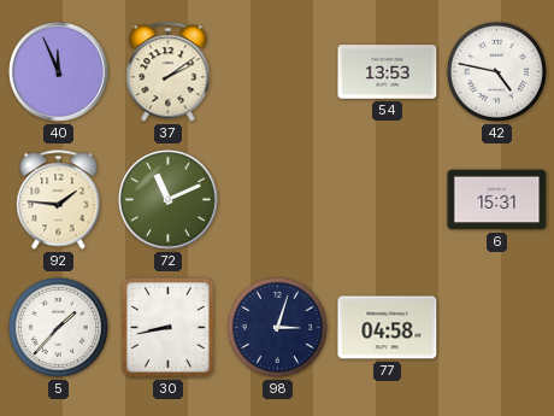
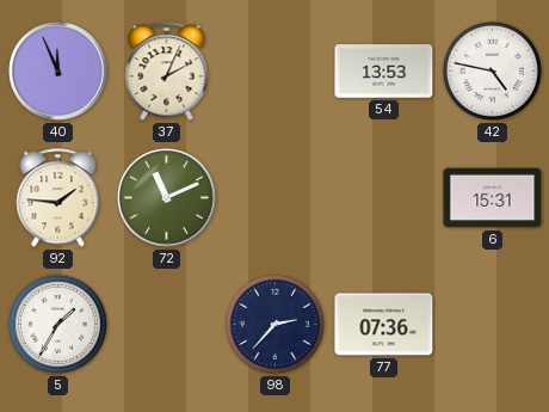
37: 2:09 -> 2:04 (167, 72)
5: 1:37 -> 1:35 (57, 324)
30: 8:43 -> none (167, 328)
98: 3:03 -> 2:37 (274, 324)
77: 04:58 -> 07:36 (384, 325)
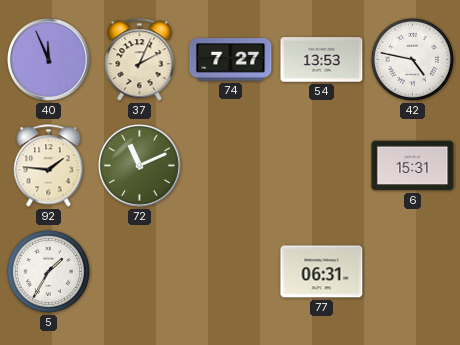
74: none -> 7:27 (231, 60)
98: 2:37 -> none (274, 324)
77: 07:36 -> 06:31 (322, 272)
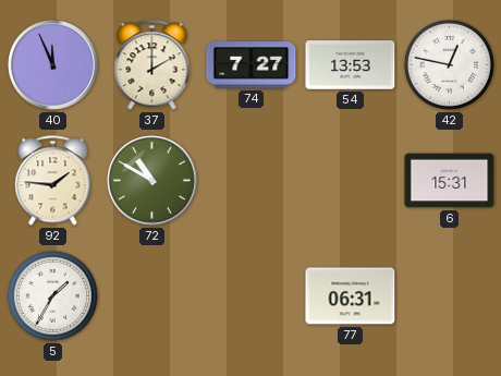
37: 2:04 -> 2:00 (152, 65)
42: 4:47 -> 12:47 (449, 64)
72: 11:11 -> 10:50 (152, 181)
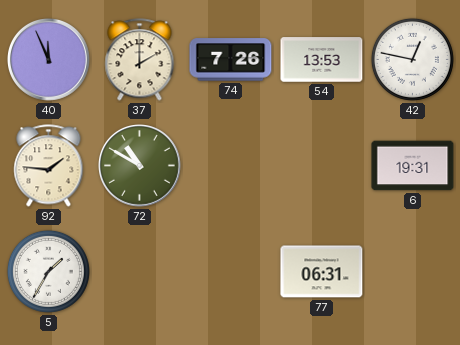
74: 7:27 -> 7:26 (231, 60)
6: 15:31 -> 19:31 (413, 166)
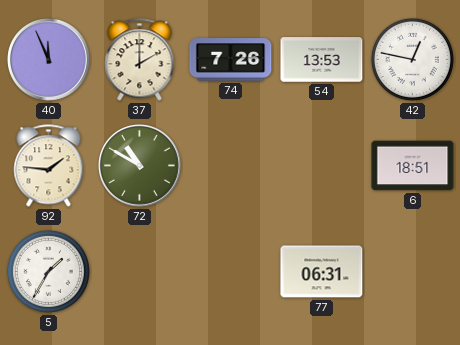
6: 19:31 -> 18:51 (413, 166)
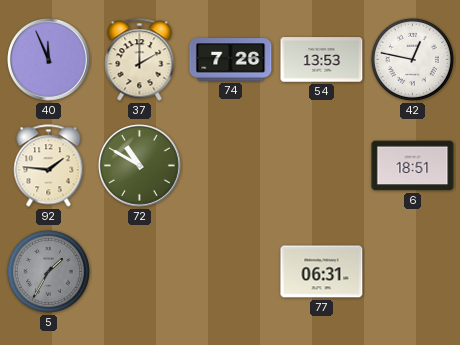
5 dial: white -> grey (48, 271)
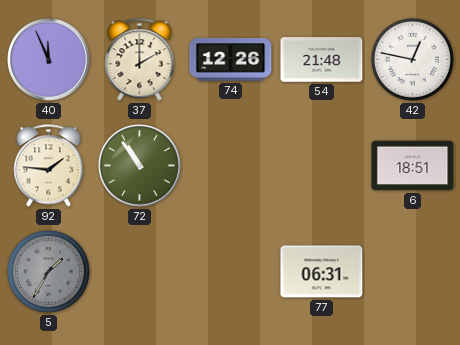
74: 7:26 -> 12:26 (231, 60)
54: 13:53 -> 21:48 (322, 60)
72: 10:50 -> 10:54 (140, 166)
